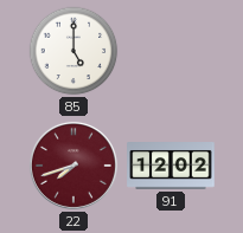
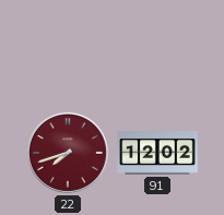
85: 5:00 -> none (73, 51)
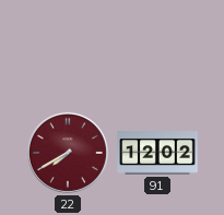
22: 7:42 -> 7:40 (68, 153)
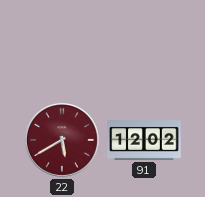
22: 7:40 -> 5:40 (62, 140)
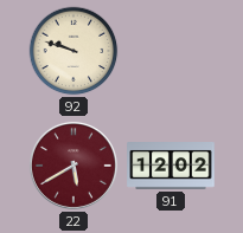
92: none -> 9:48 (73, 51)
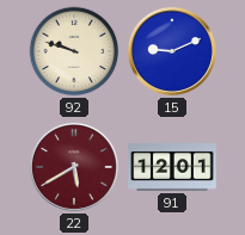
15: none -> 9:11 (172, 51)
91: 12:02 -> 12:01 (172, 168)
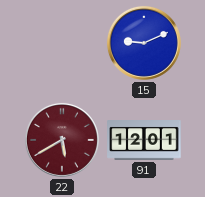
92: 9:48 -> none (74, 51)
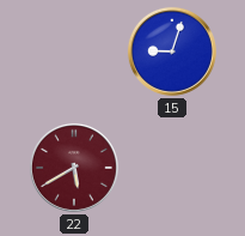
15: 9:11 -> 9:03 (172, 52)
91: 12:01 -> none (144, 141)
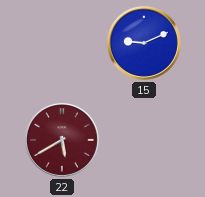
15: 9:03 -> 9:11 (144, 43)
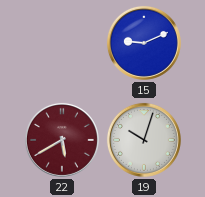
19: none -> 10:03 (144, 140)
